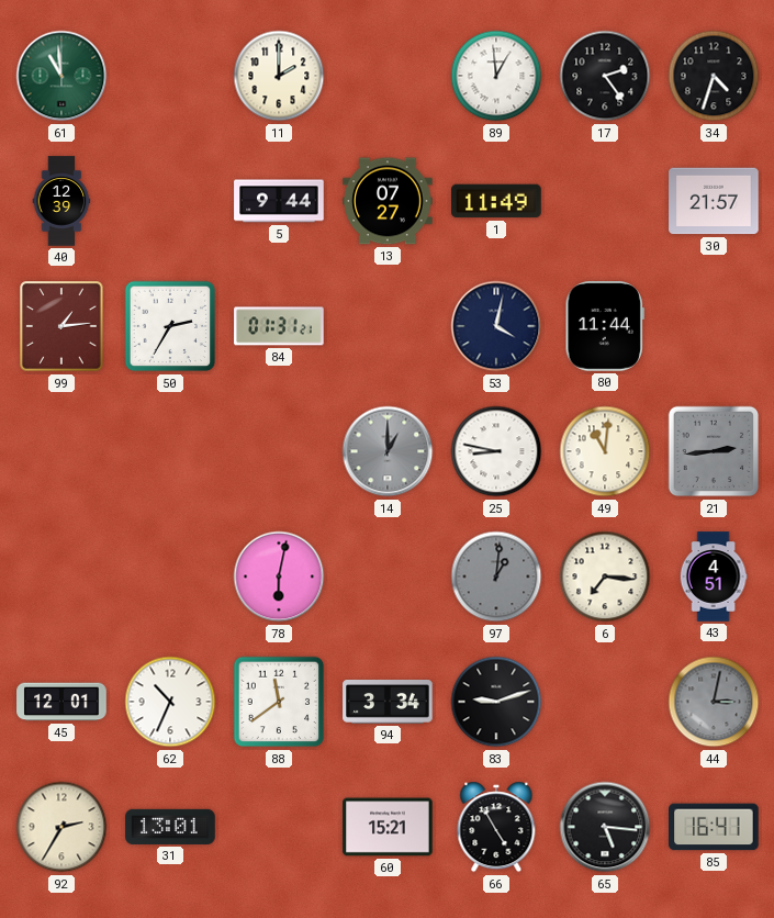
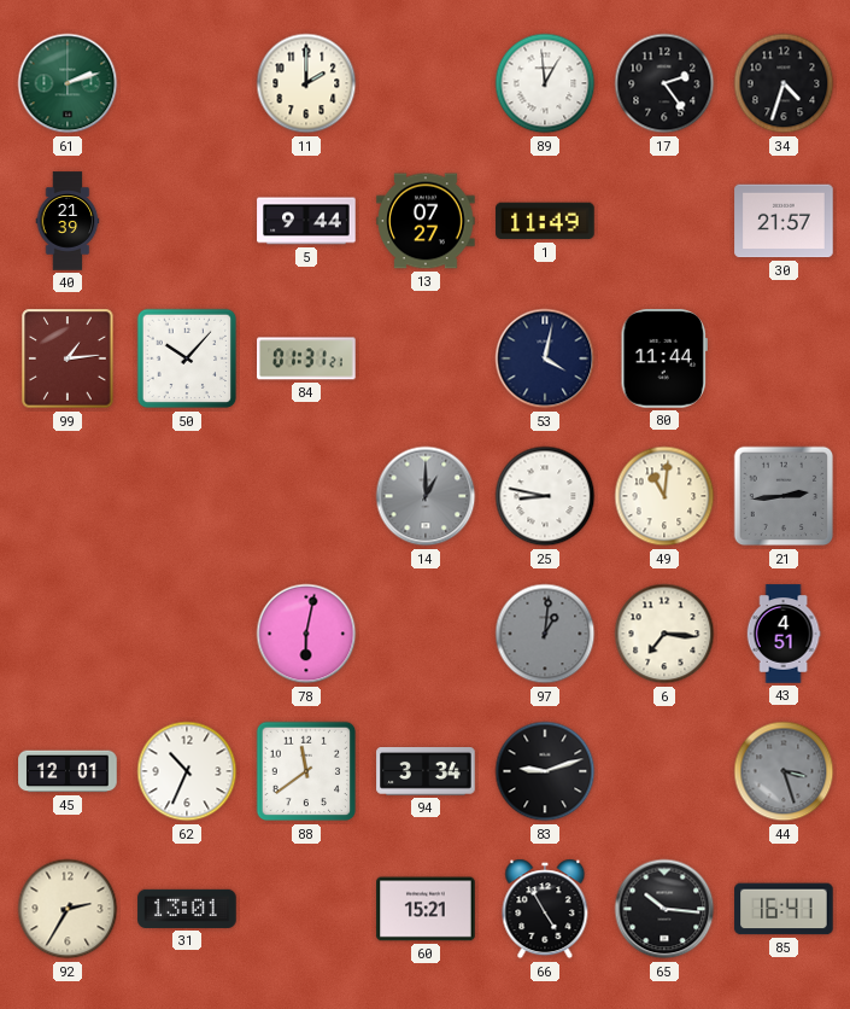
61: 10:59 -> 2:12 (68, 83)
40: 12:39 -> 21:39 (68, 221)
50: 2:35 -> 10:07 (187, 358)
44: 3:02 -> 3:27 (784, 771)
65: 5:16 -> 10:16 (664, 909)
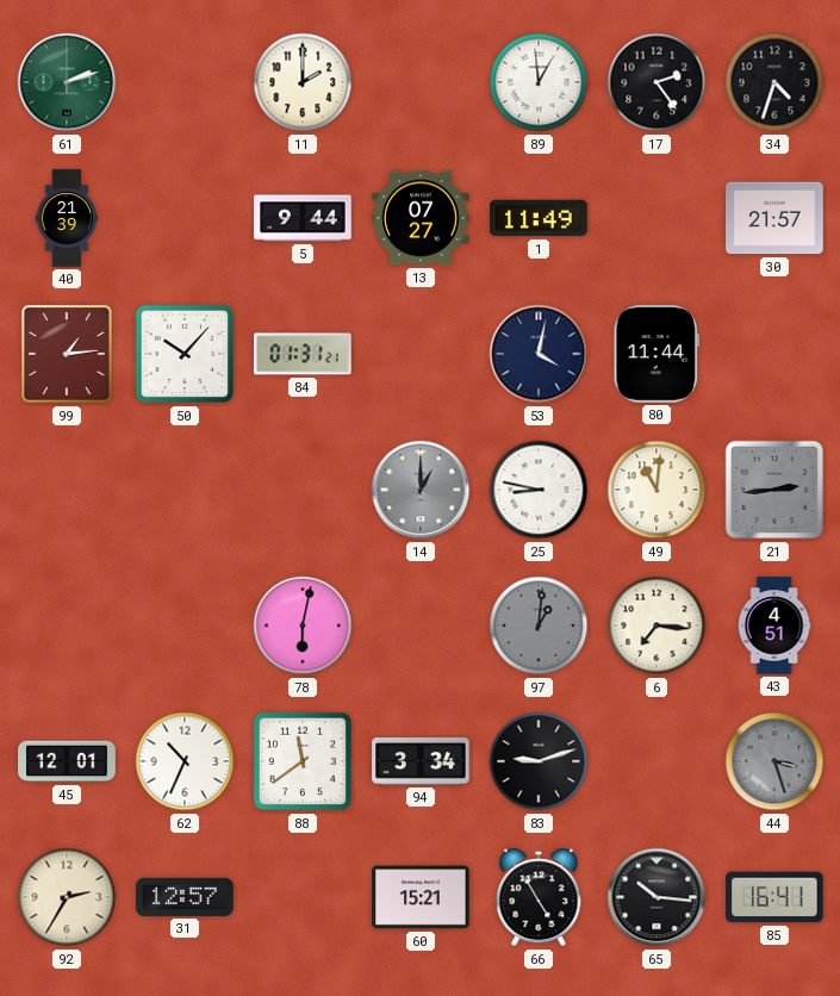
31: 13:01 -> 12:57 (185, 897)
